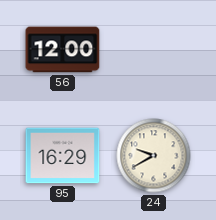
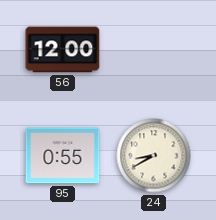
95: 16:29 -> 0:55 (63, 156)
24: 9:40 -> 8:40 (154, 156)
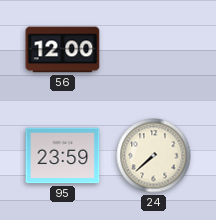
95: 0:55 -> 23:59 (63, 156)
24: 8:40 -> 7:38 (154, 156)
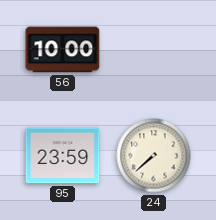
56: 12:00 -> 10:00 (63, 50)
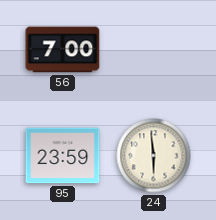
56: 10:00 -> 7:00 (63, 50)
24: 7:38 -> 5:59 (154, 156)
